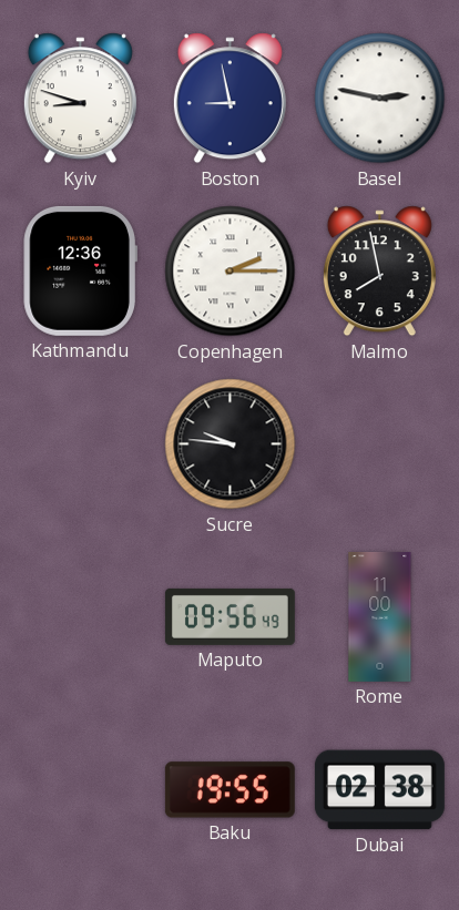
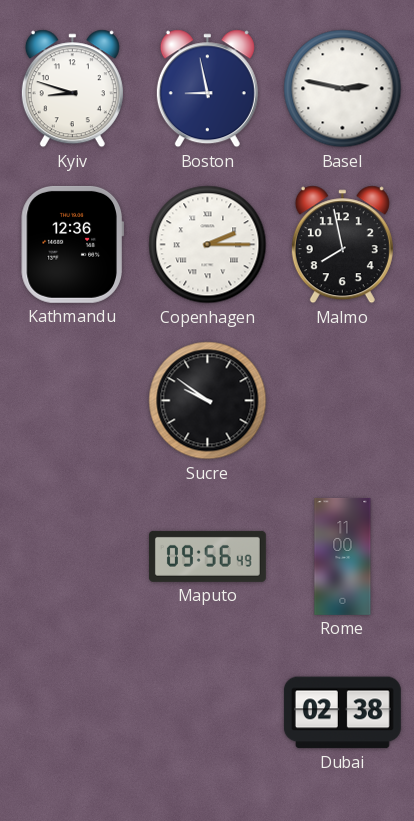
Sucre: 9:46 -> 9:51 (208, 401)
Baku: 19:55 -> none (229, 790)
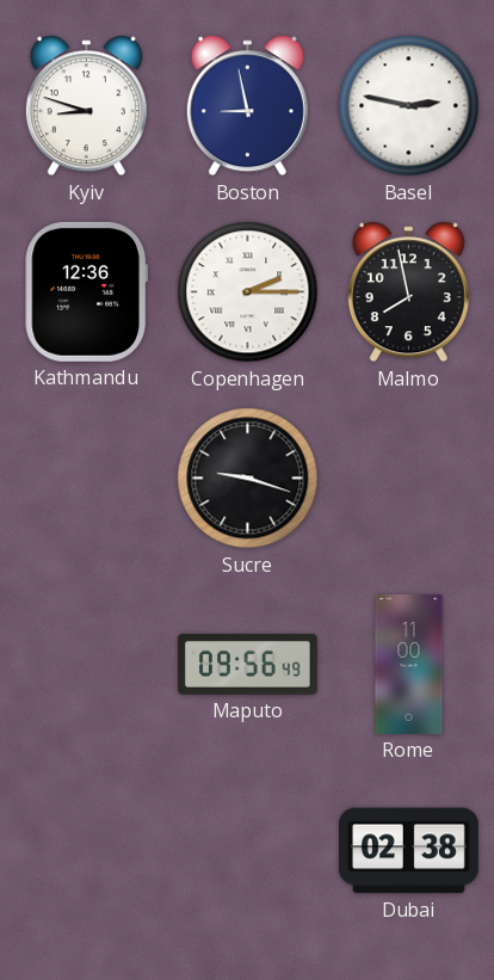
Sucre: 9:51 -> 9:18 (248, 479)
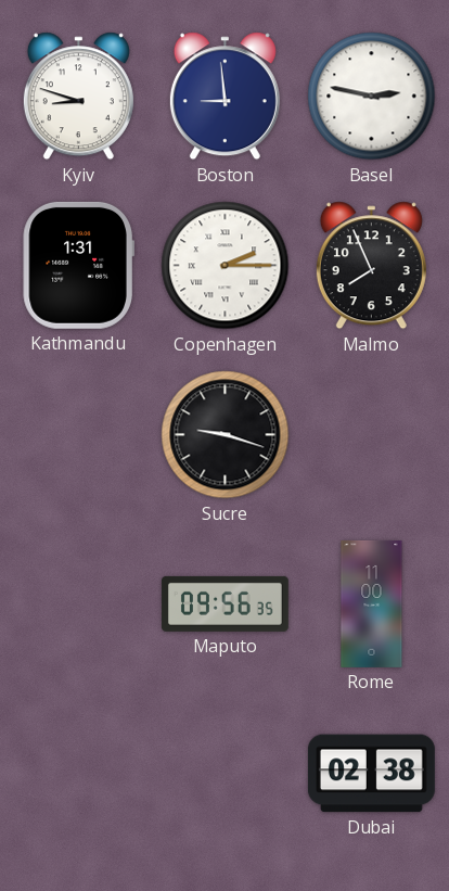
Boston: 8:58 -> 8:59 (224, 97)
Kathmandu: 12:36 -> 1:31 (78, 265)
Malmo: 7:58 -> 7:56 (371, 266)
Maputo: 09:56:49 -> 09:56:35 (224, 603)
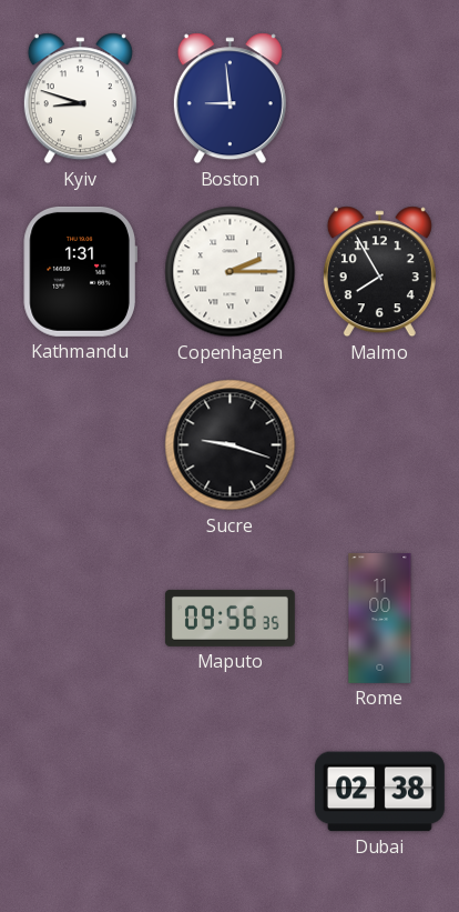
Basel: 2:47 -> none (372, 97)
Malmo: 7:56 -> 7:55 (379, 272)
